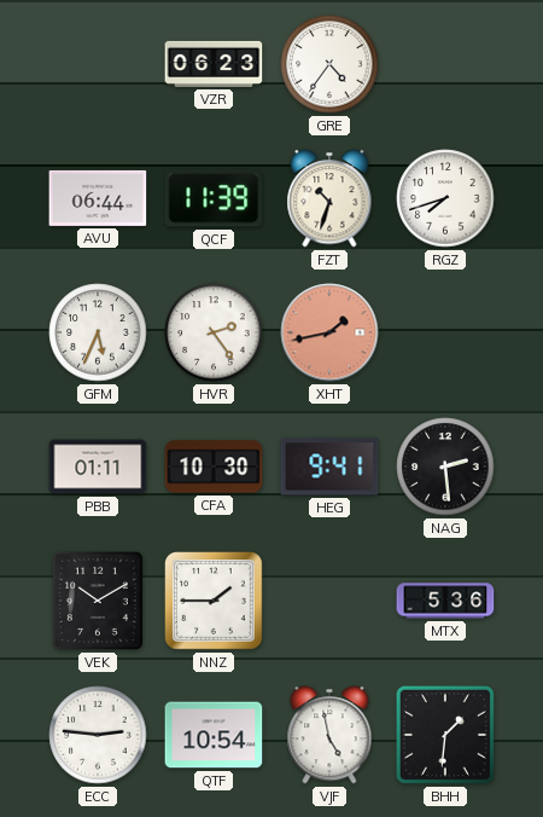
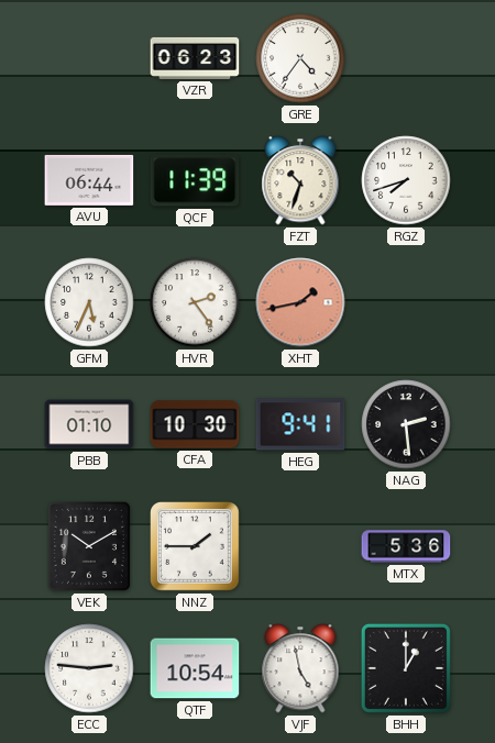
PBB: 01:11 -> 01:10 (89, 424)
BHH: 1:31 -> 1:00 (406, 668)
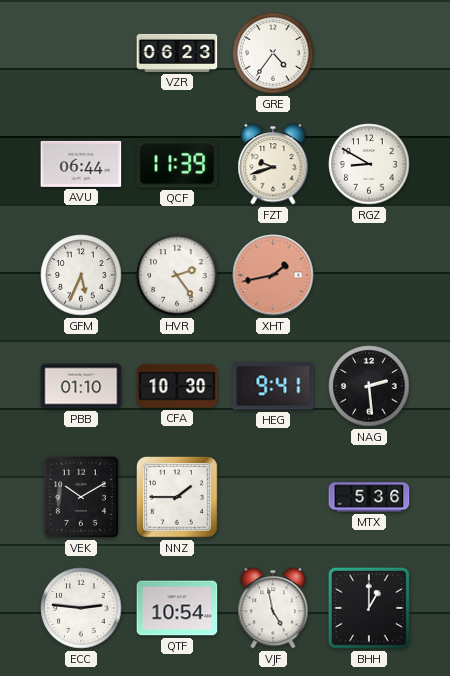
FZT: 10:33 -> 9:42 (273, 164)
RGZ: 7:42 -> 8:50 (369, 164)
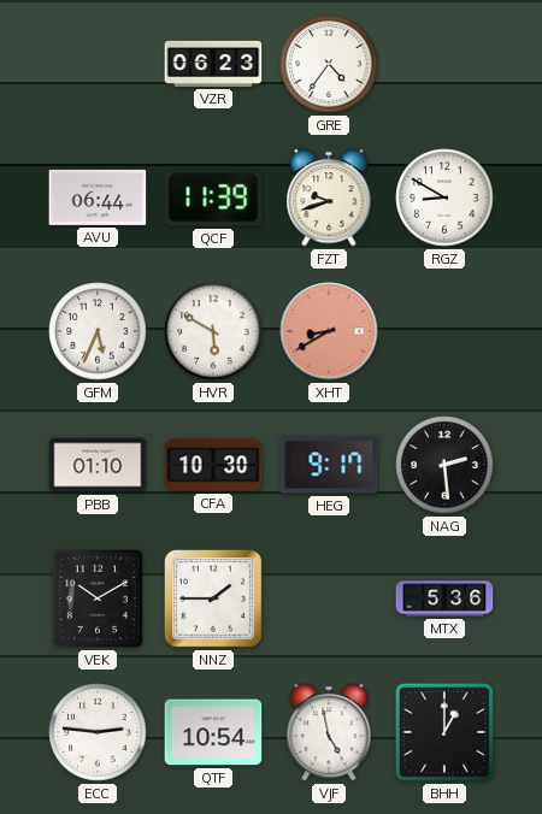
HVR: 2:24 -> 5:50 (213, 331)
XHT: 1:43 -> 8:40 (329, 331)
HEG: 9:41 -> 9:17 (329, 465)
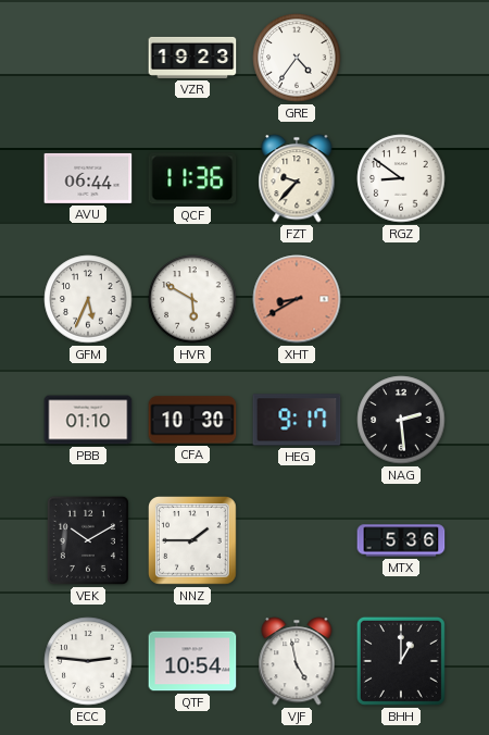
VZR: 06:23 -> 19:23 (192, 58)
QCF: 11:39 -> 11:36 (192, 178)
FZT: 9:42 -> 9:37 (297, 178)
RGZ: 8:50 -> 8:51 (401, 178)
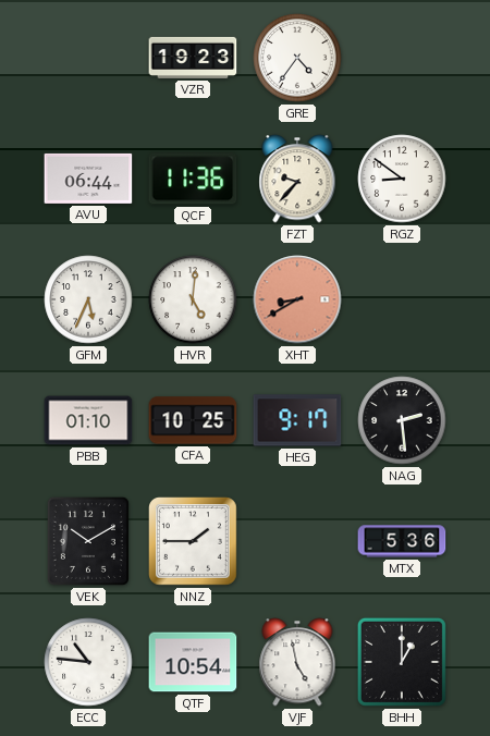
HVR: 5:50 -> 5:01 (193, 299)
CFA: 10:30 -> 10:25 (193, 420)
ECC: 2:46 -> 10:46 (88, 662)
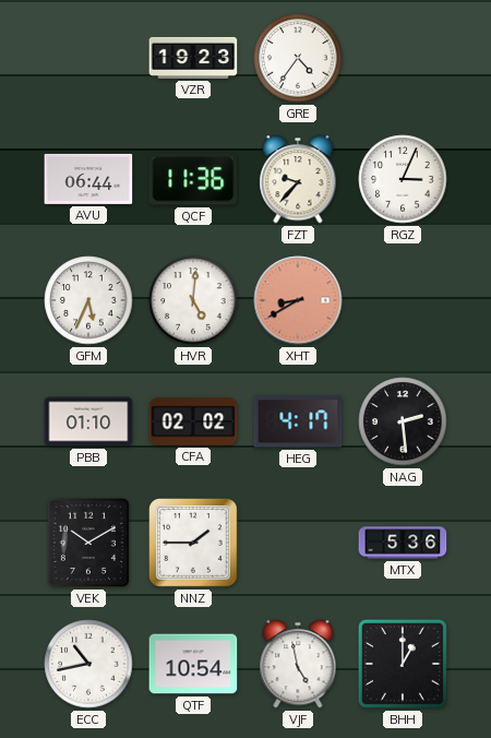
RGZ: 8:51 -> 3:04 (403, 179)
CFA: 10:25 -> 02:02 (193, 421)
HEG: 9:17 -> 4:17 (298, 421)
ECC: 10:46 -> 10:43 (88, 664)
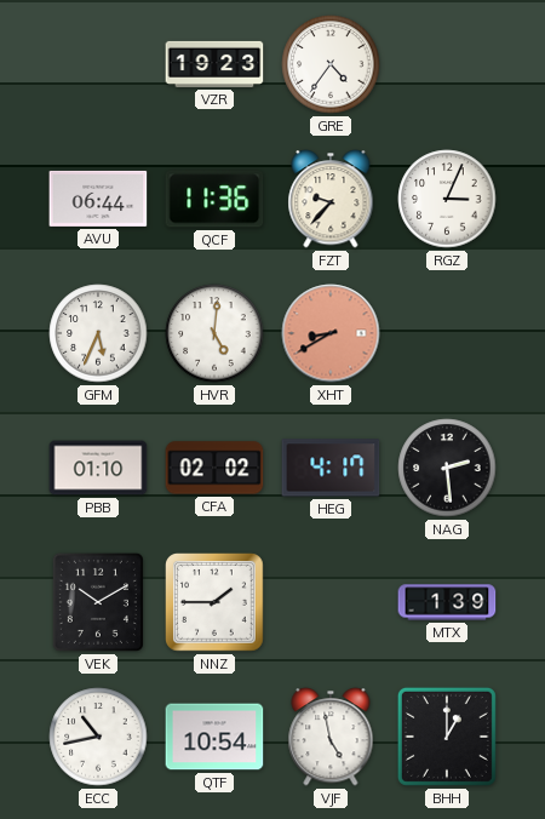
MTX: 5:36 -> 1:39 (447, 602)
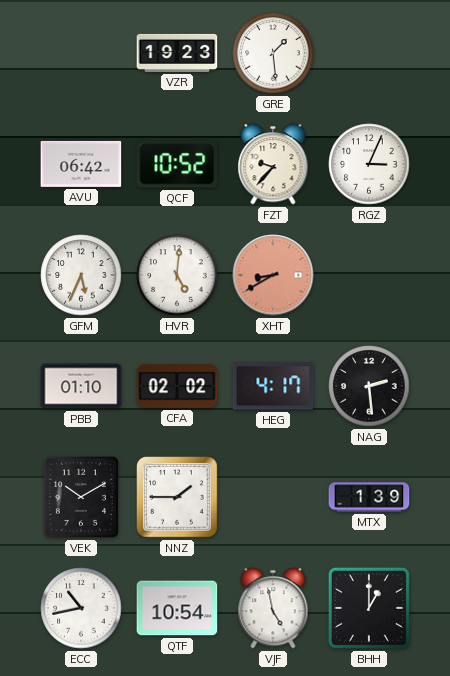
GRE: 4:36 -> 1:29 (273, 53)
AVU: 06:44 -> 06:42 (81, 164)
QCF: 11:36 -> 10:52 (177, 164)
